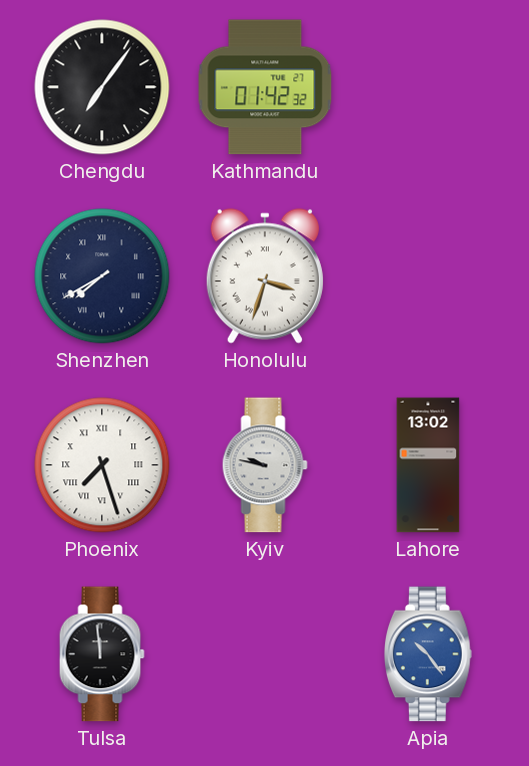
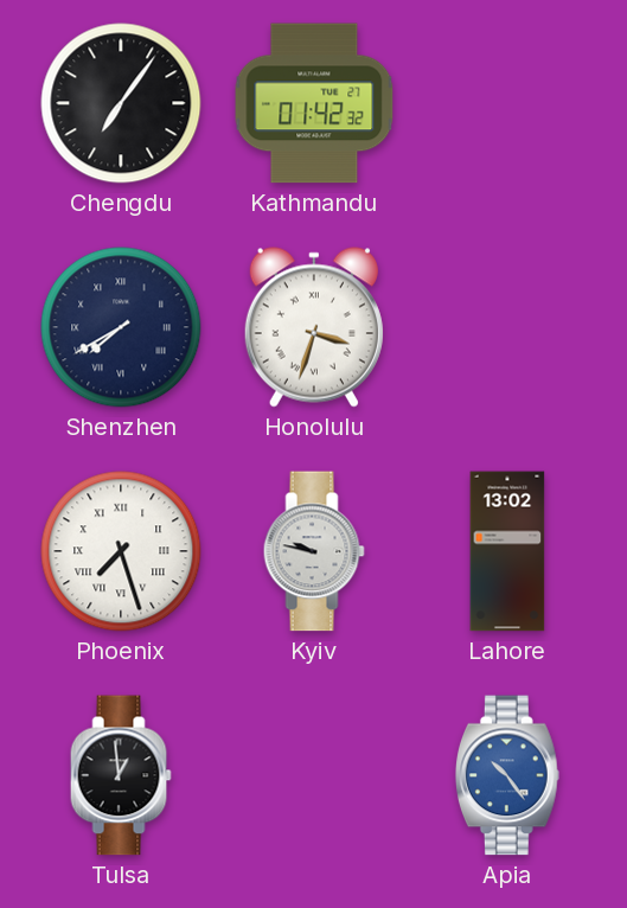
Tulsa: 11:59 -> 12:59 (121, 775)
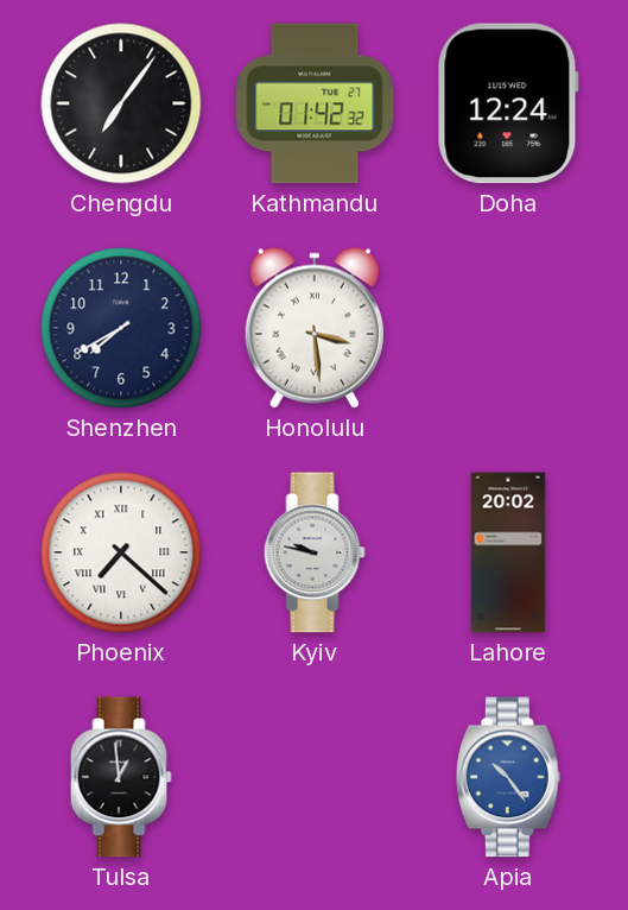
Doha: none -> 12:24 (508, 103)
Shenzhen numerals: Roman -> Arabic (121, 328)
Honolulu: 3:33 -> 3:29 (315, 328)
Phoenix: 7:27 -> 7:22 (121, 552)
Lahore: 13:02 -> 20:02 (508, 552)
